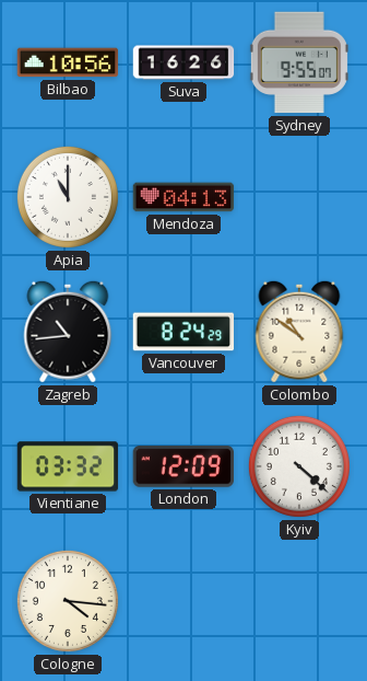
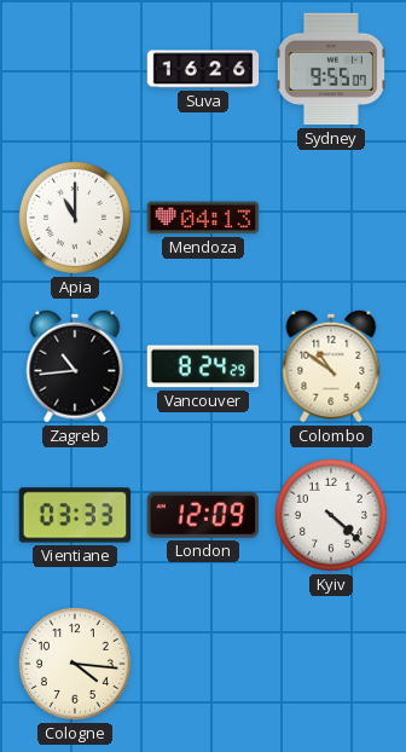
Bilbao: 10:56 -> none (68, 62)
Vientiane: 03:32 -> 03:33 (75, 515)
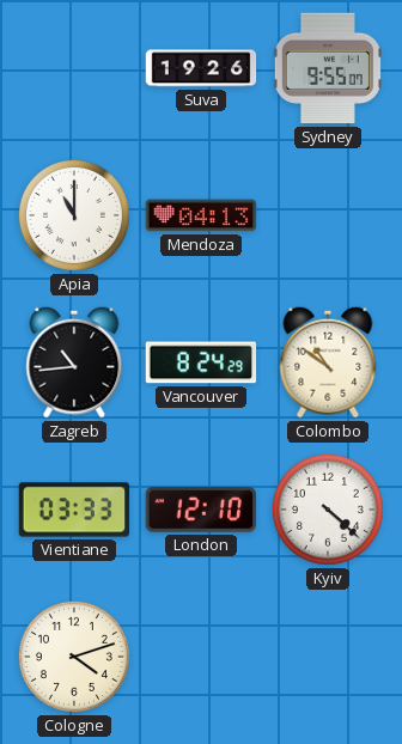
Suva: 16:26 -> 19:26 (201, 68)
London: 12:09 -> 12:10 (201, 510)
Cologne: 4:16 -> 4:12 (74, 657)
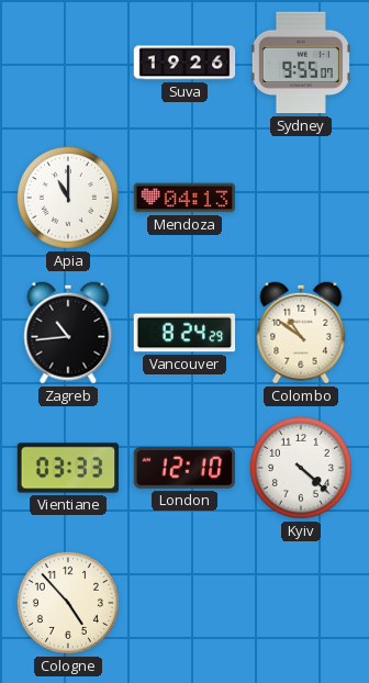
Cologne: 4:12 -> 4:53 (68, 603)
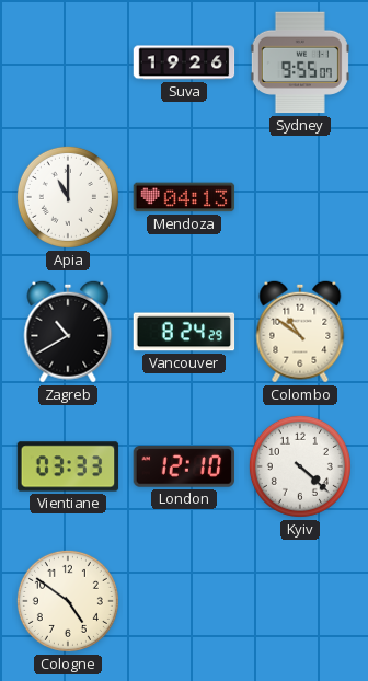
Zagreb: 10:44 -> 10:40 (68, 332)
Cologne: 4:53 -> 4:51 (68, 601)
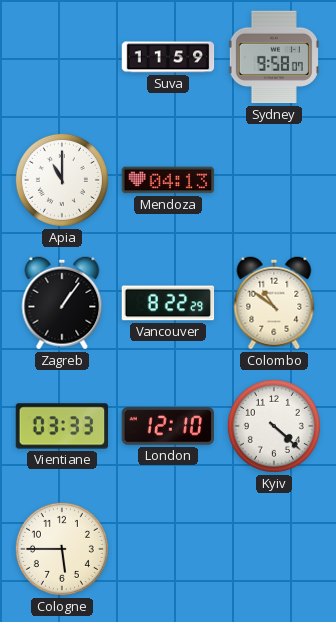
Suva: 19:26 -> 11:59 (168, 57)
Sydney: 9:55 -> 9:58 (274, 57)
Zagreb: 10:40 -> 1:06 (62, 303)
Vancouver: 8:24 -> 8:22 (168, 303)
Cologne: 4:51 -> 5:45 (62, 549)
